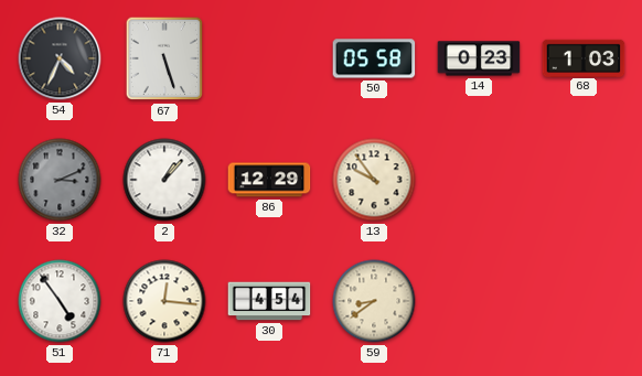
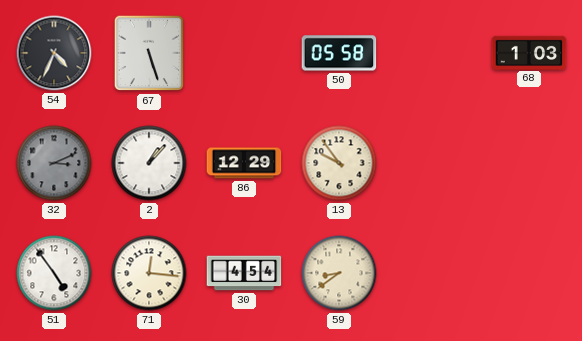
14: 0:23 -> none (479, 58)
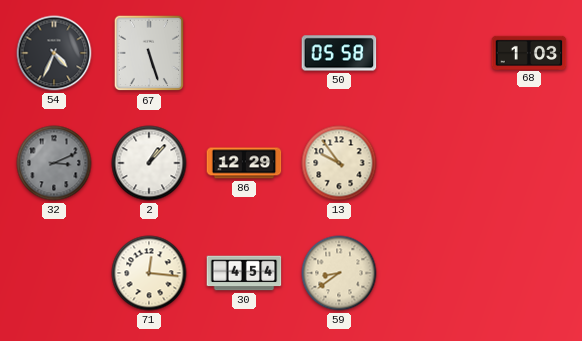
51: 4:54 -> none (54, 273)
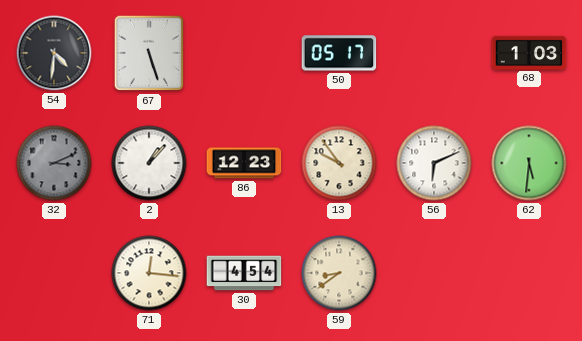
54: 4:34 -> 4:31 (54, 53)
50: 05:58 -> 05:17 (339, 53)
86: 12:29 -> 12:23 (244, 163)
56: none -> 6:11 (434, 163)
62: none -> 5:31 (529, 163)
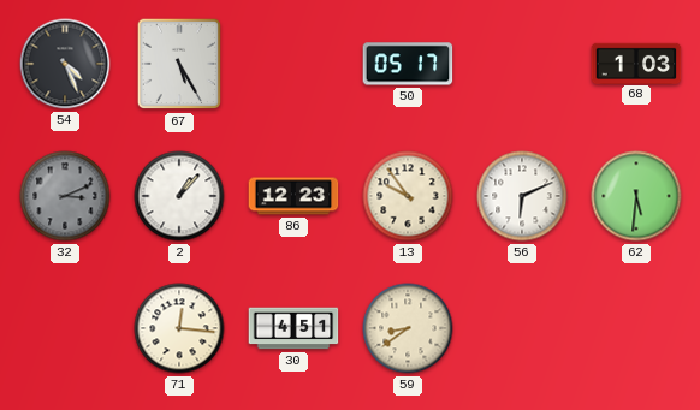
54: 4:31 -> 4:26 (65, 64)
67: 5:27 -> 5:25 (179, 64)
30: 4:54 -> 4:51 (293, 328)
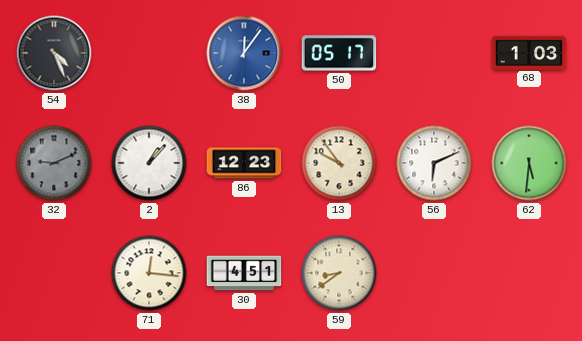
67: 5:25 -> none (179, 64)
38: none -> 12:06 (244, 53)
32: 3:11 -> 9:11 (54, 163)
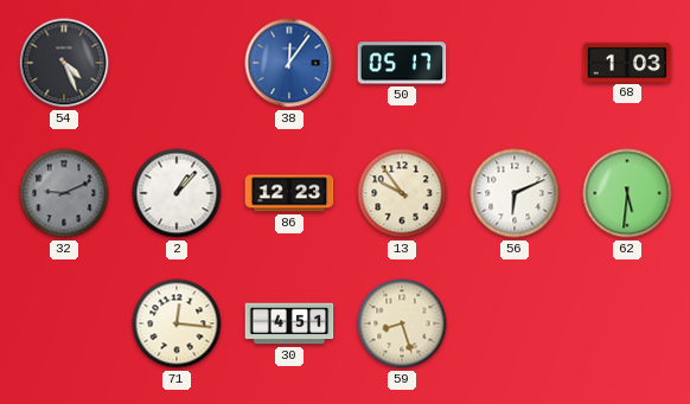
59: 8:39 -> 8:27 (402, 323)
